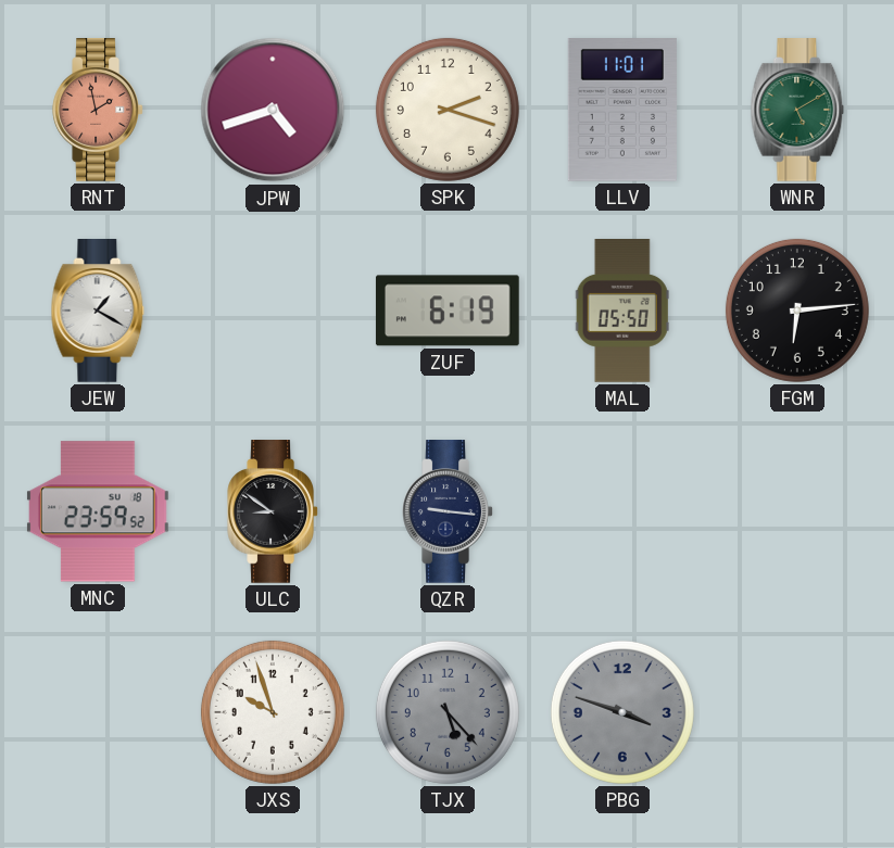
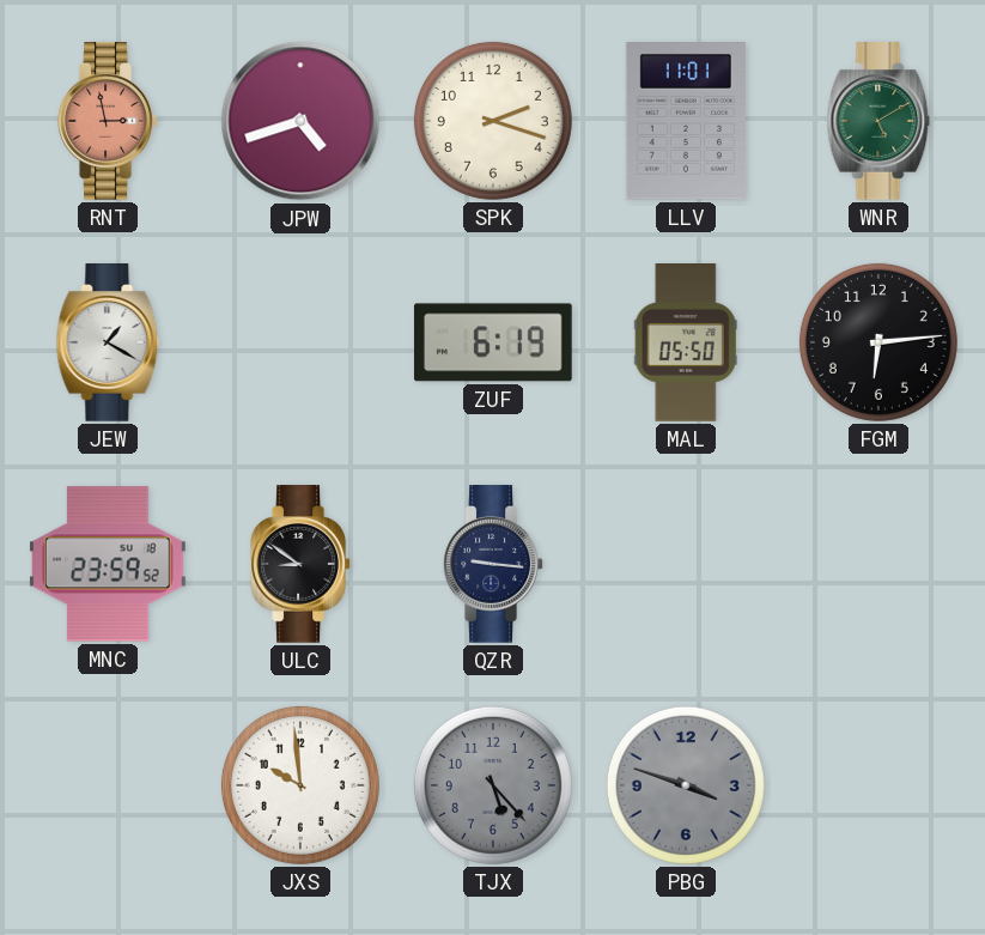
RNT: 1:58 -> 2:58 (108, 122)
JXS: 9:57 -> 9:59 (300, 785)
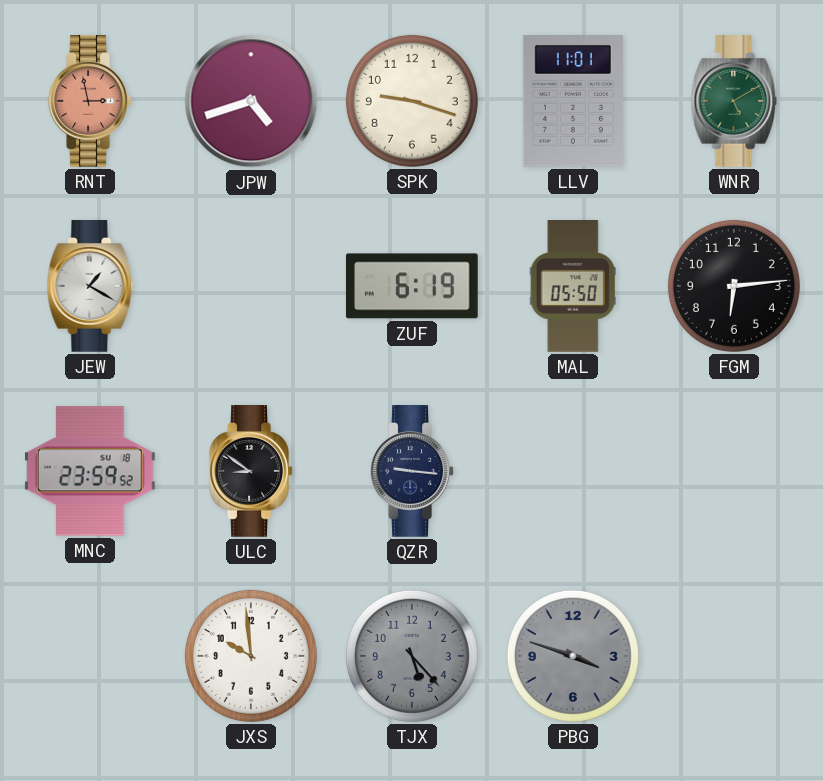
SPK: 2:18 -> 9:18 (412, 101)
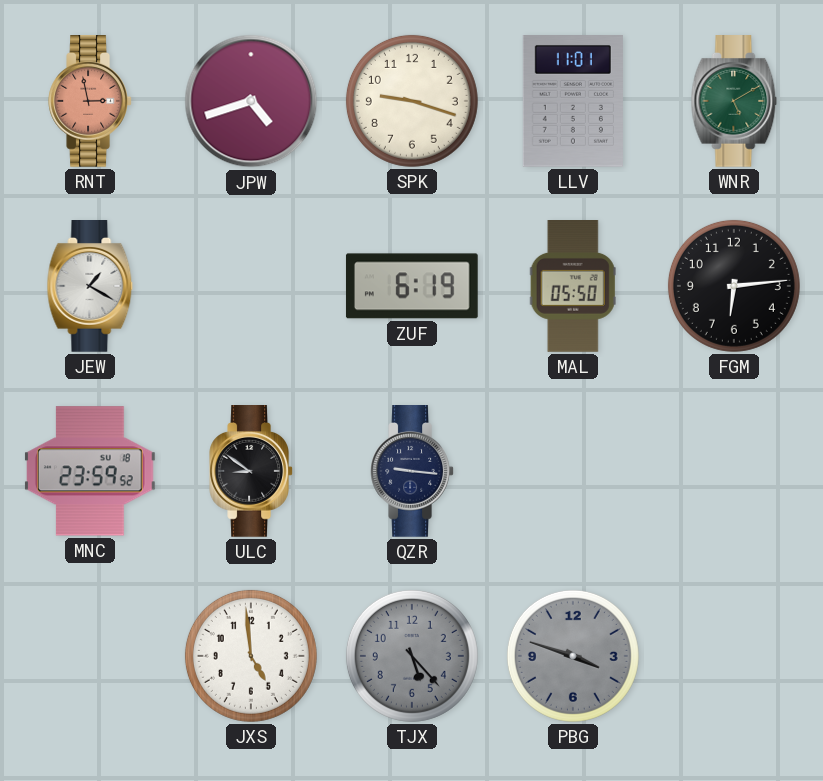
JXS: 9:59 -> 4:59 (251, 656)
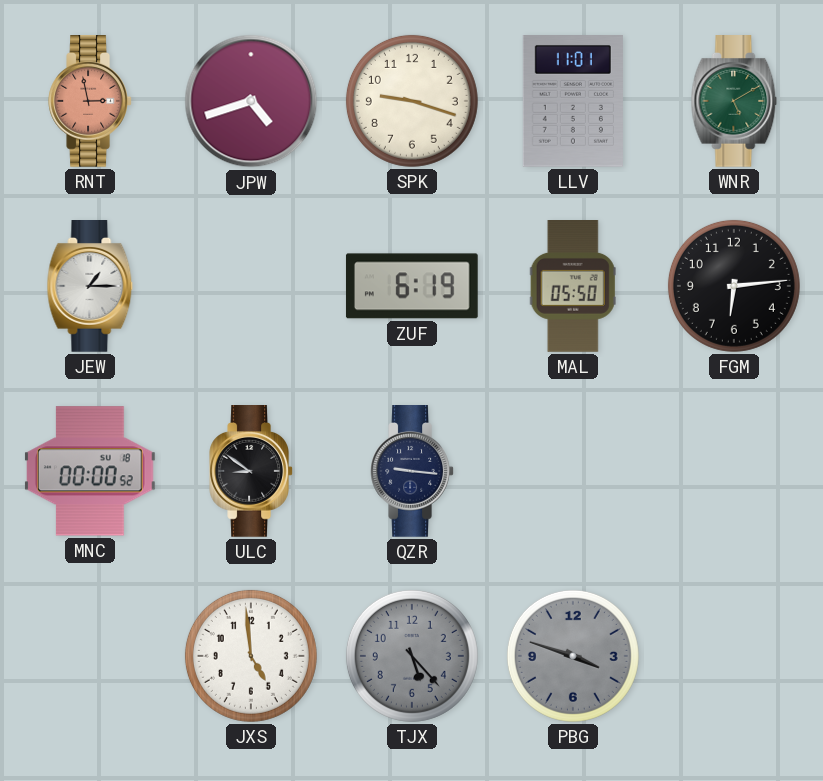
JEW: 1:20 -> 1:15 (90, 287)
MNC: 23:59 -> 00:00 (90, 471)
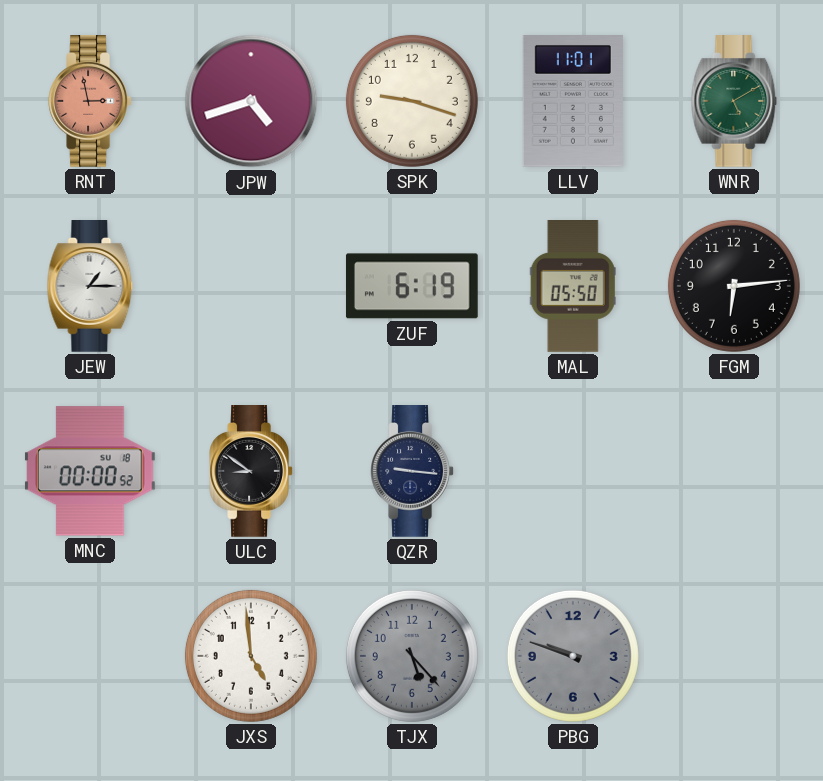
PBG: 3:48 -> 9:48 (573, 656)
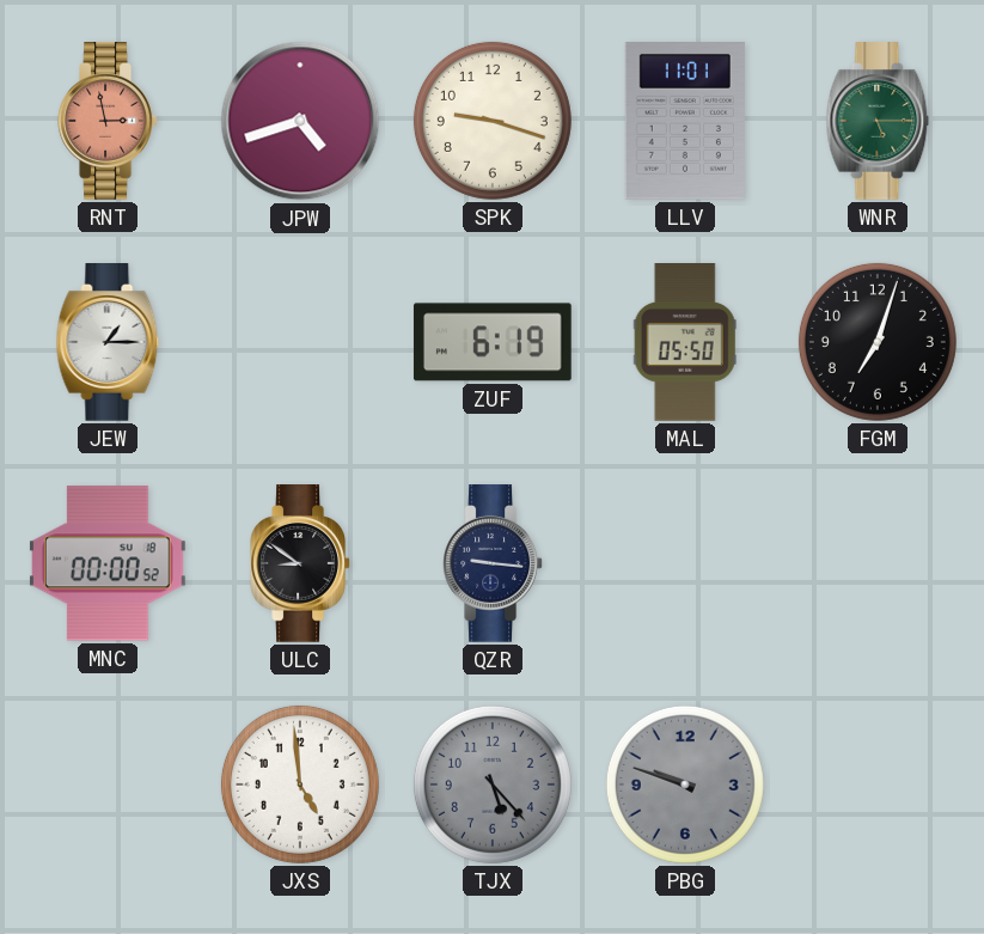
WNR: 5:10 -> 5:15 (878, 122)
FGM: 6:14 -> 7:03 (878, 342)
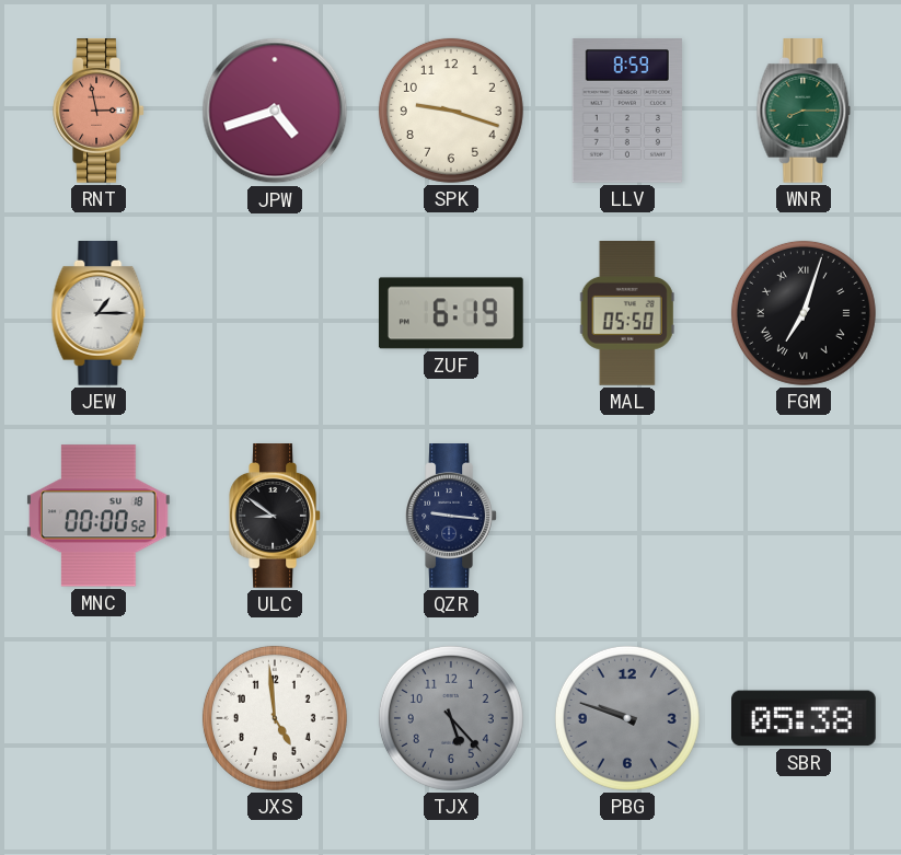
LLV: 11:01 -> 8:59 (627, 112)
WNR: 5:15 -> 8:15 (804, 112)
FGM numerals: Arabic -> Roman (804, 313)
SBR: none -> 05:38 (805, 718)
